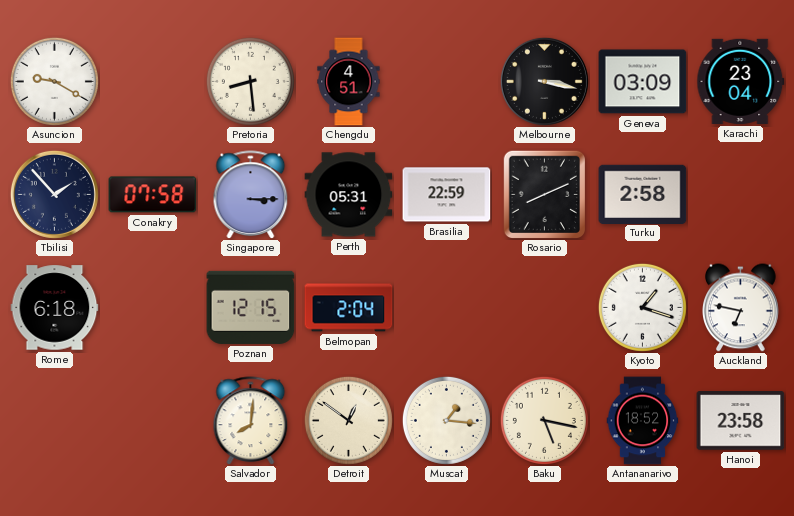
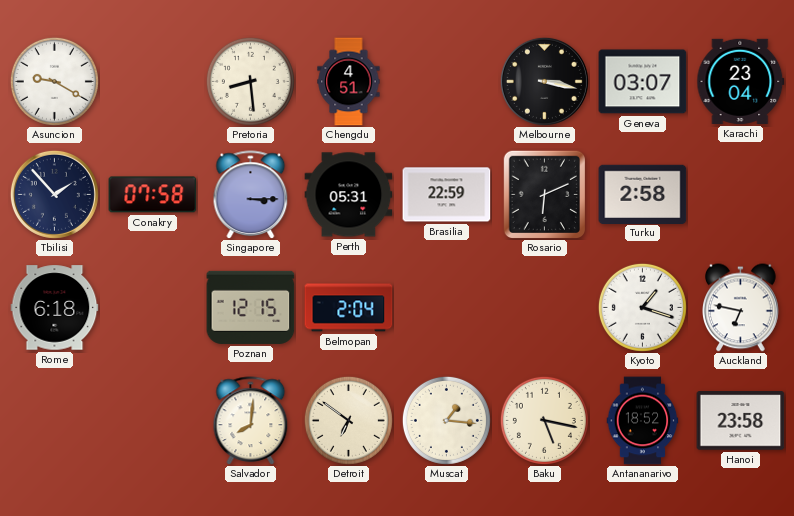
Geneva: 03:09 -> 03:07 (643, 82)
Rosario: 8:11 -> 6:11 (544, 194)
Detroit: 12:51 -> 6:51 (348, 420)
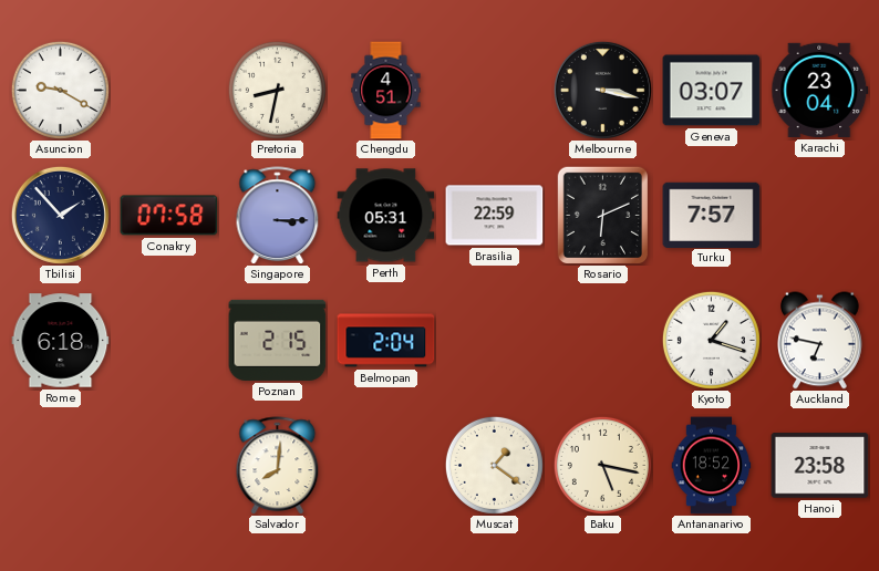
Pretoria: 8:29 -> 8:32 (277, 90)
Turku: 2:58 -> 7:57 (712, 215)
Poznan: 12:15 -> 2:15 (278, 340)
Detroit: 6:51 -> none (348, 420)
Muscat: 1:16 -> 1:21 (494, 465)
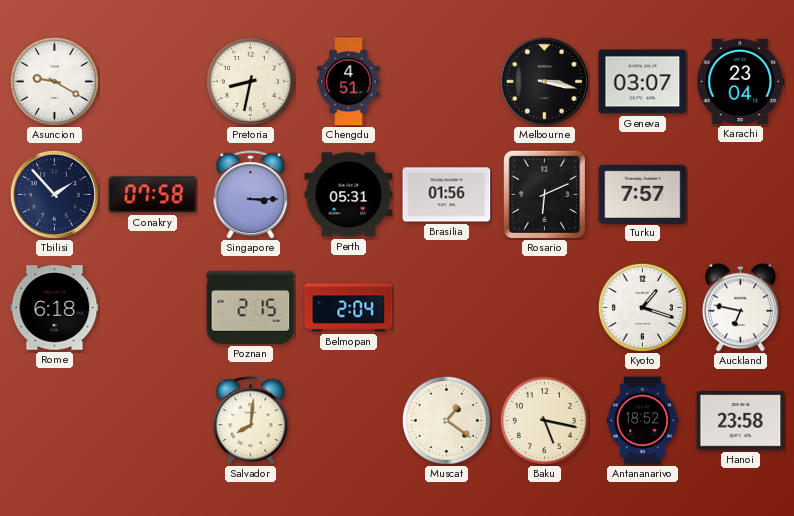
Brasilia: 22:59 -> 01:56 (447, 195)
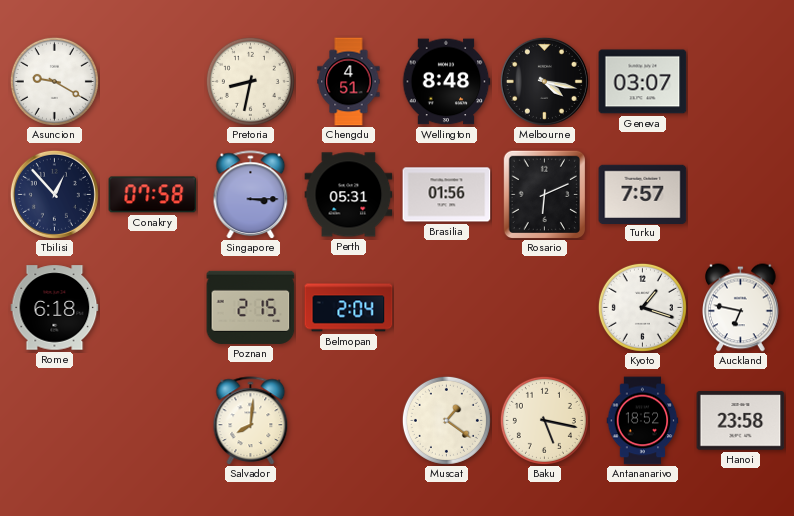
Wellington: none -> 8:48 (446, 82)
Melbourne: 3:17 -> 4:17 (544, 81)
Karachi: 23:04 -> none (741, 81)
Tbilisi: 1:53 -> 12:53 (54, 194)
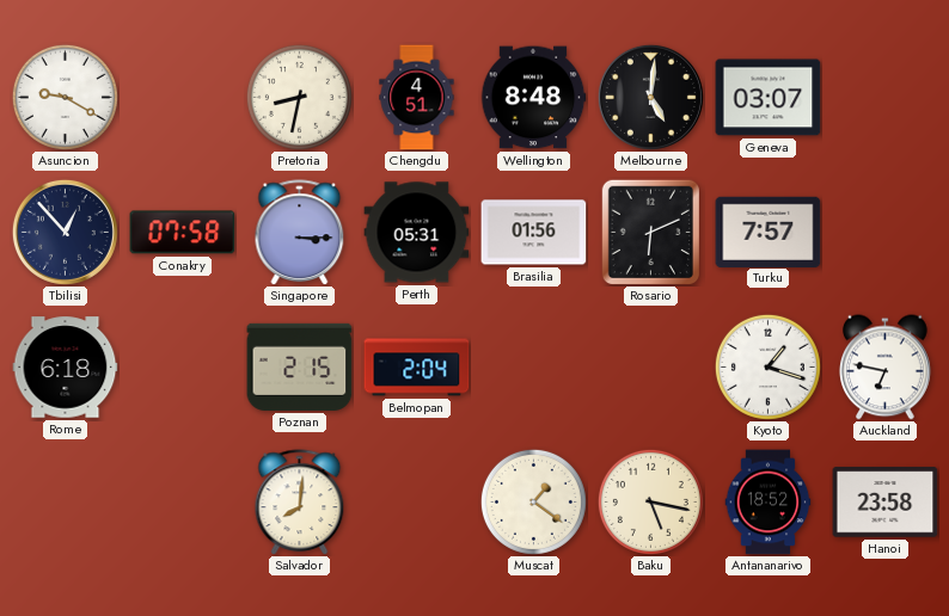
Melbourne: 4:17 -> 5:01 (650, 97)
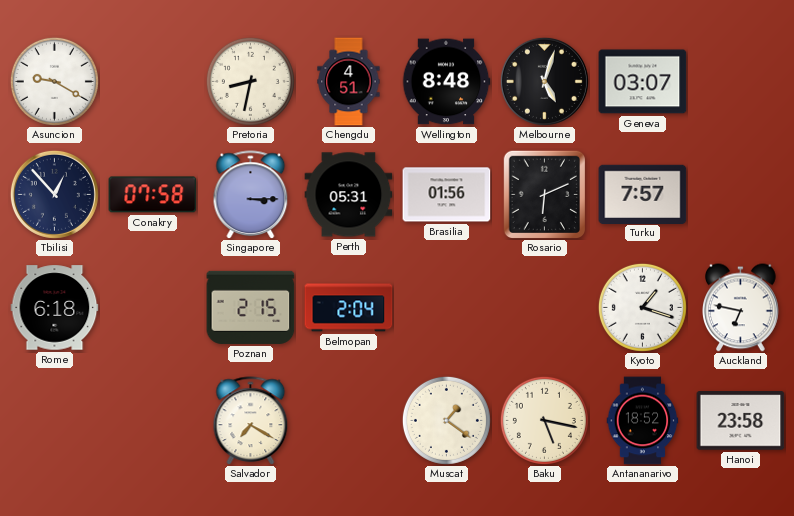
Melbourne: 5:01 -> 5:03 (544, 81)
Salvador: 8:01 -> 7:20 (251, 421)
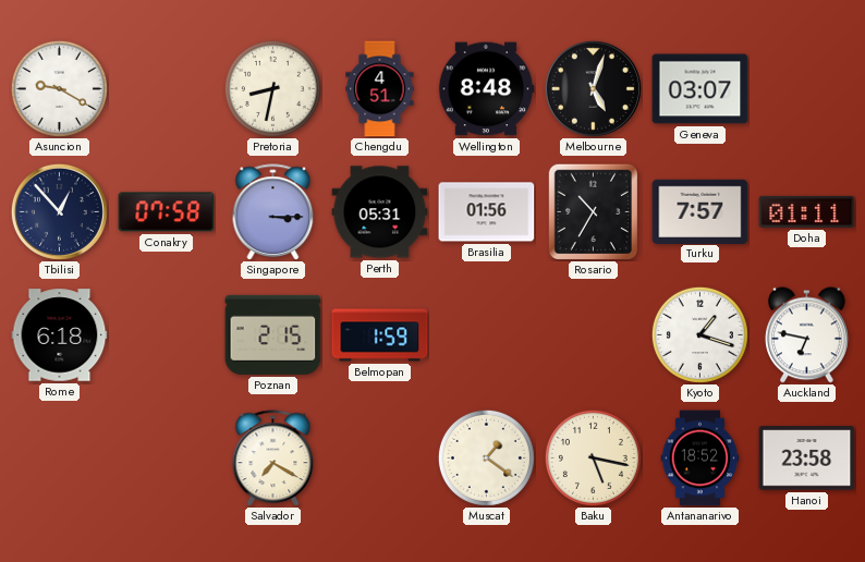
Rosario: 6:11 -> 10:35 (593, 211)
Doha: none -> 01:11 (807, 211)
Belmopan: 2:04 -> 1:59 (380, 335)
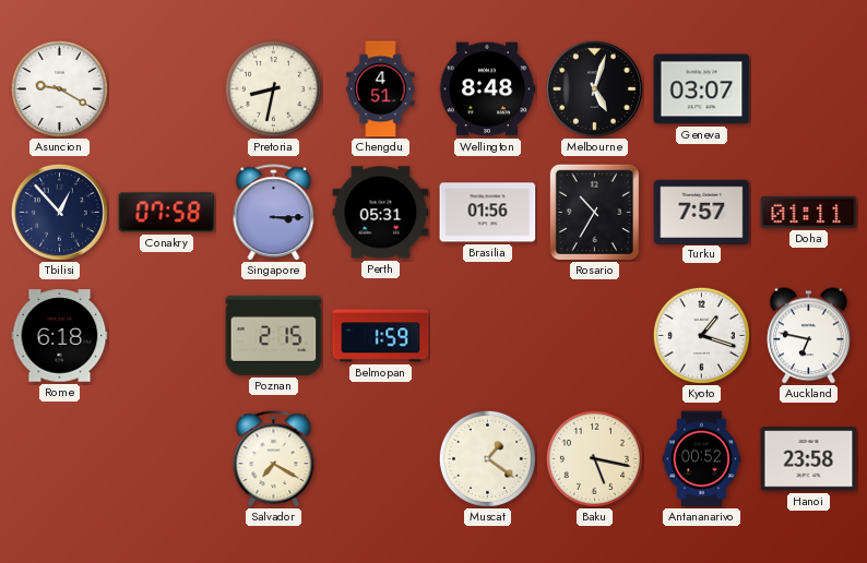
Antananarivo: 18:52 -> 00:52 (702, 459)
